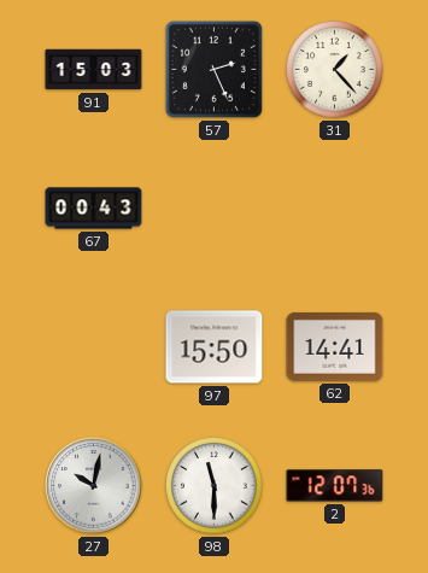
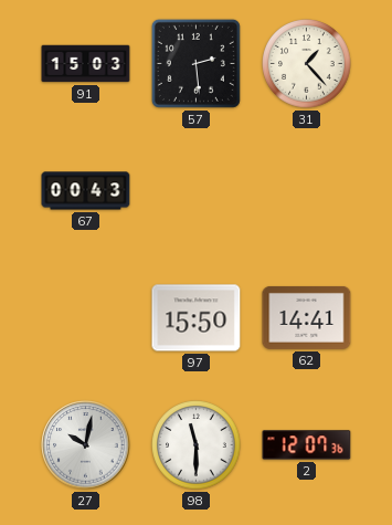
57: 2:26 -> 2:29 (195, 63)
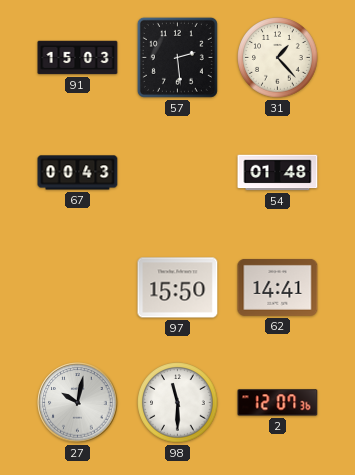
54: none -> 01:48 (278, 173)
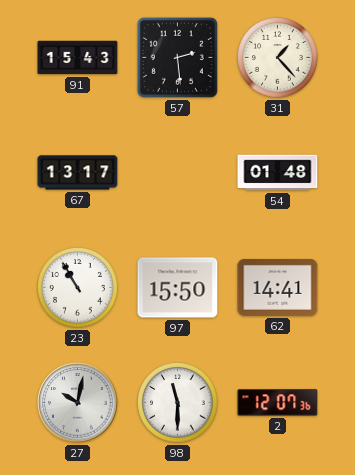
91: 15:03 -> 15:43 (78, 58)
67: 00:43 -> 13:17 (78, 173)
23: none -> 10:55 (78, 288)
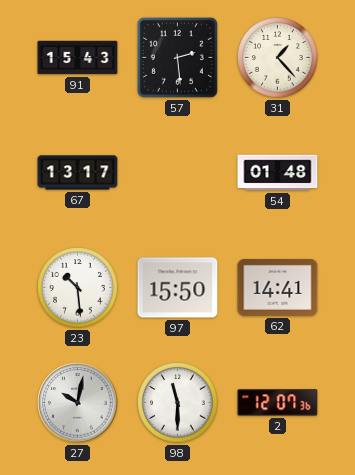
23: 10:55 -> 10:29 (78, 288)
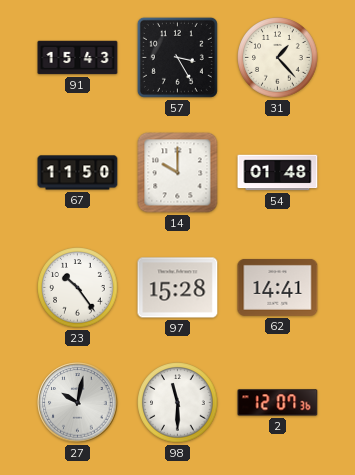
57: 2:29 -> 3:25 (177, 57)
67: 13:17 -> 11:50 (78, 173)
14: none -> 10:00 (178, 173)
23: 10:29 -> 10:24 (78, 288)
97: 15:50 -> 15:28 (178, 288)
